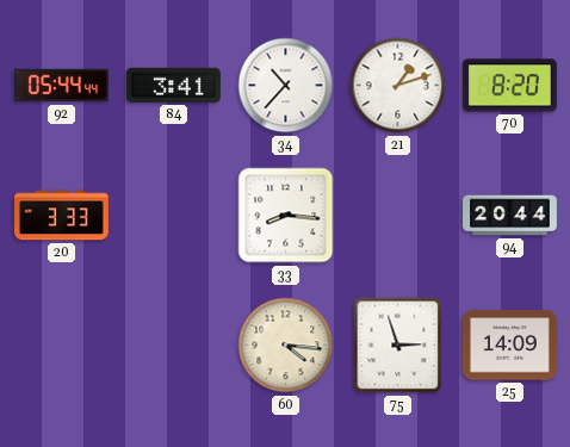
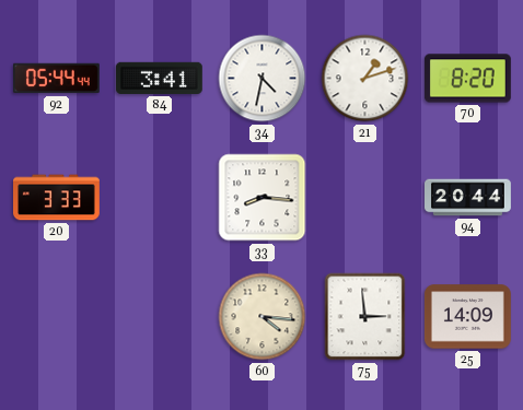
34: 10:37 -> 4:32 (263, 79)
75: 2:57 -> 2:59 (365, 317)
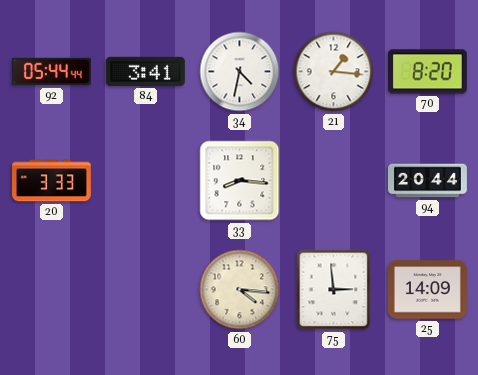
21: 1:12 -> 1:16 (334, 72)
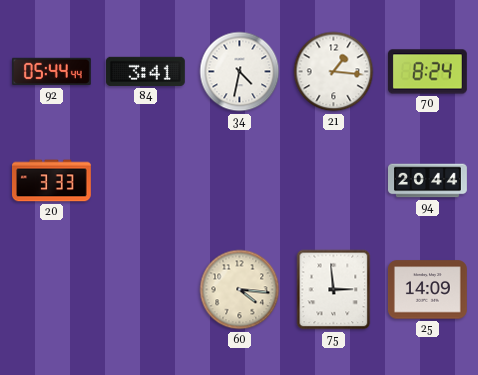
70: 8:20 -> 8:24 (428, 72)
33: 8:16 -> none (240, 181)
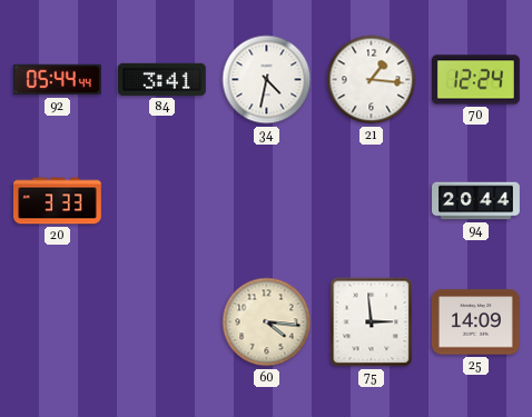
70: 8:24 -> 12:24 (476, 80)
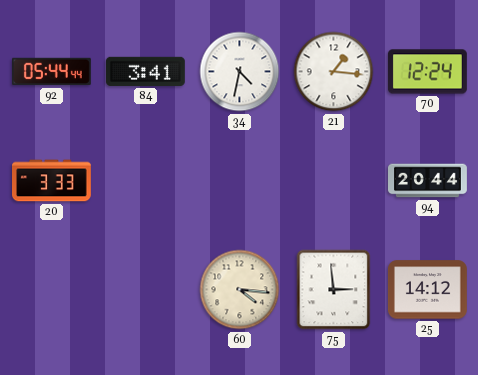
25: 14:09 -> 14:12 (427, 290)
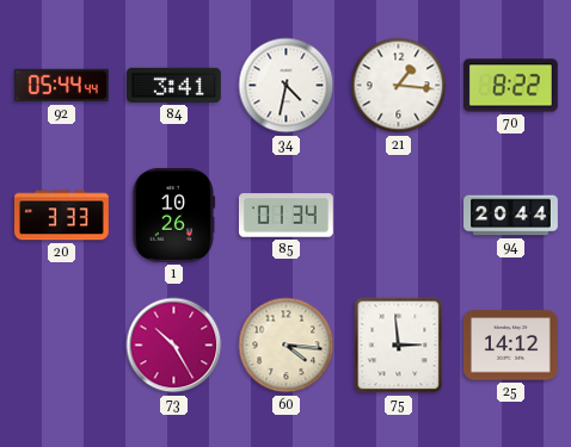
70: 12:24 -> 8:22 (511, 86)
1: none -> 10:26 (173, 215)
85: none -> 01:34 (285, 216)
73: none -> 10:25 (174, 346)
